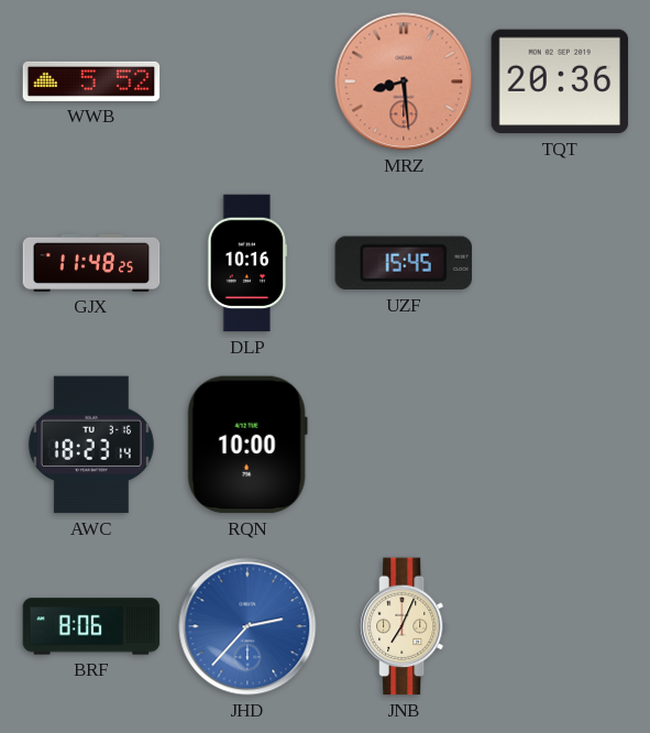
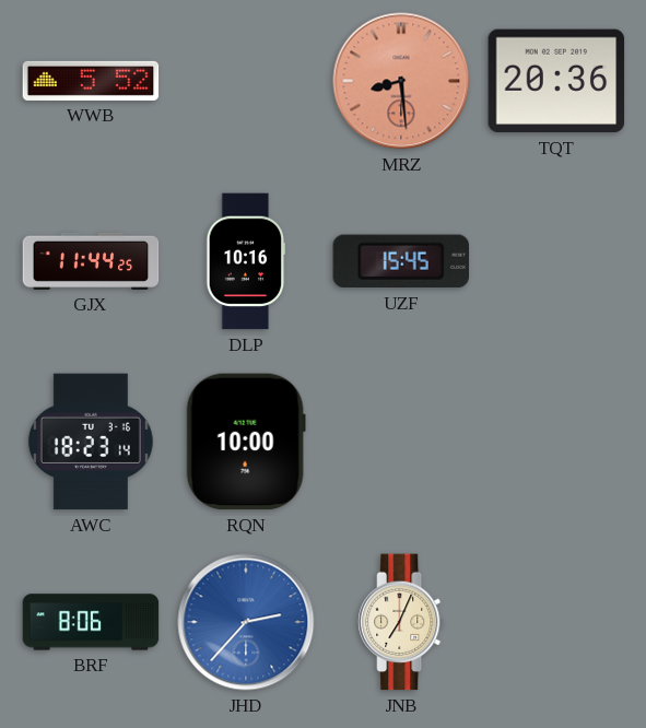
GJX: 11:48 -> 11:44 (91, 261)
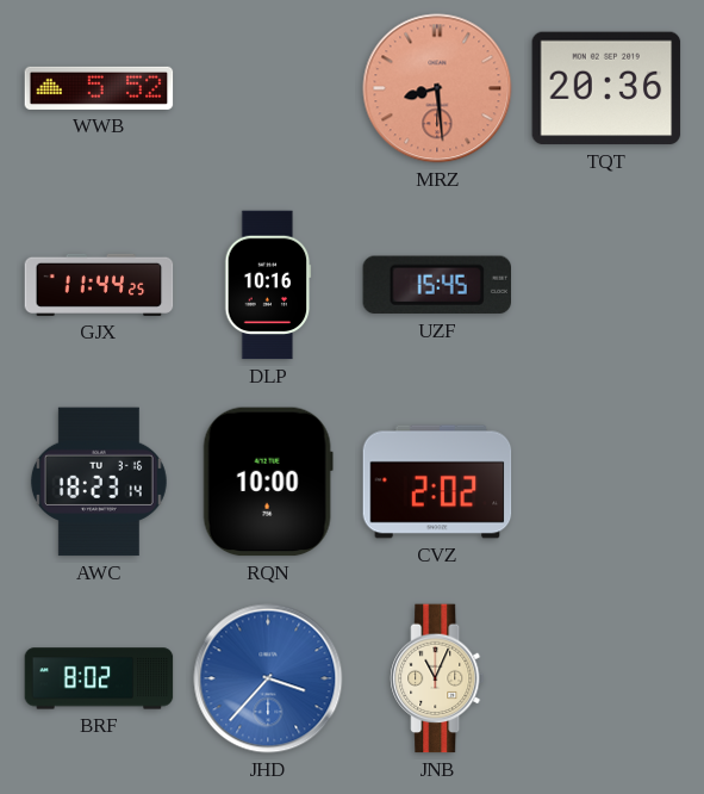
CVZ: none -> 2:02 (437, 482)
BRF: 8:06 -> 8:02 (99, 678)
JHD: 2:37 -> 3:37 (268, 678)
JNB: 7:04 -> 11:04 (437, 678)
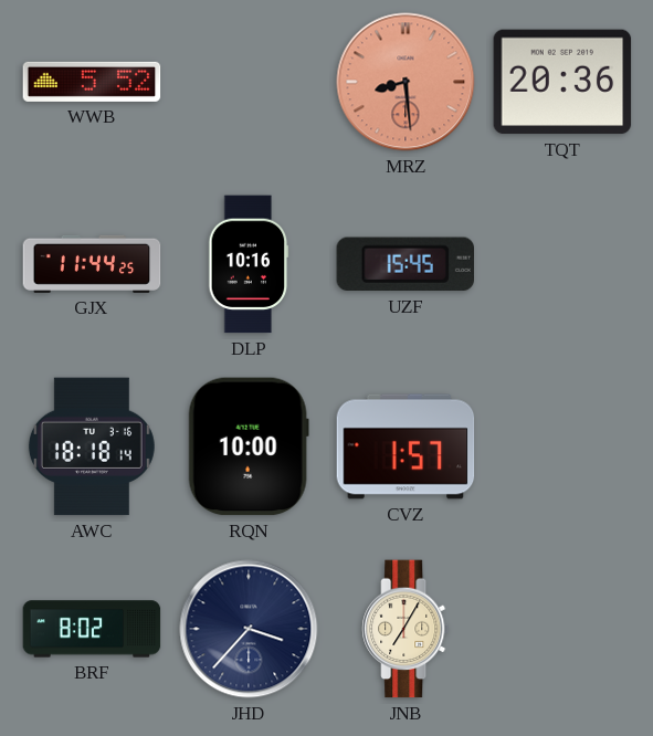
AWC: 18:23 -> 18:18 (92, 446)
CVZ: 2:02 -> 1:57 (406, 446)
JHD dial: blue -> navy (249, 629)
JNB: 11:04 -> 7:05 (406, 629)
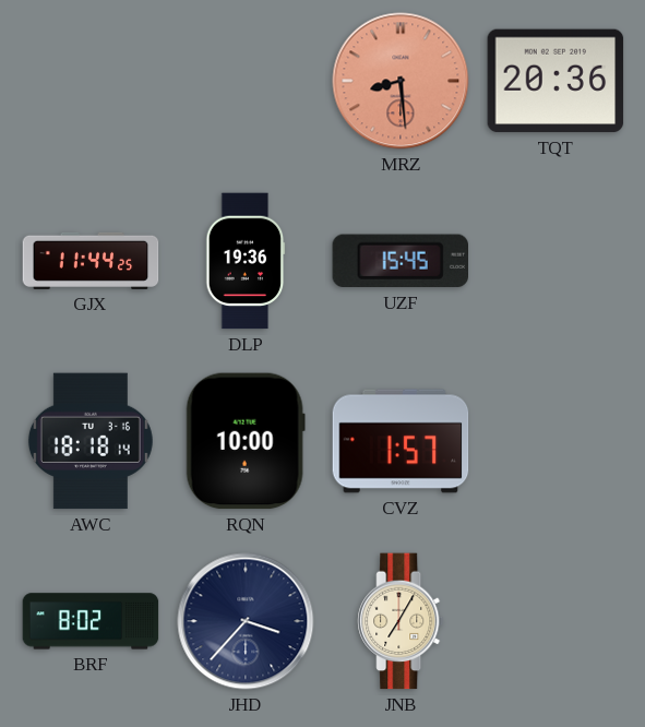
WWB: 5:52 -> none (92, 82)
DLP: 10:16 -> 19:36 (246, 261)
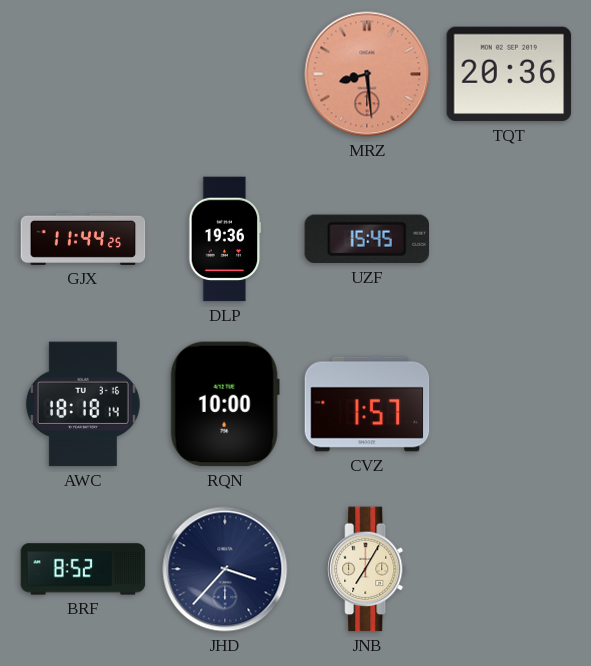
BRF: 8:02 -> 8:52 (83, 569)
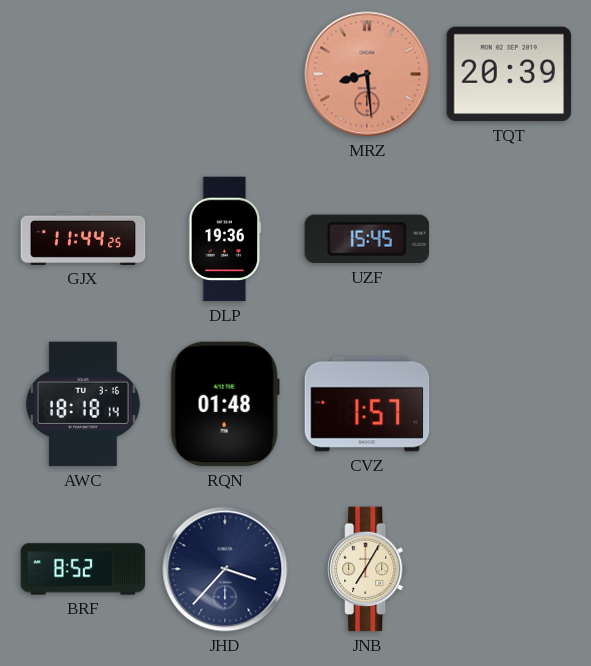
TQT: 20:36 -> 20:39 (509, 74)
RQN: 10:00 -> 01:48 (225, 404)
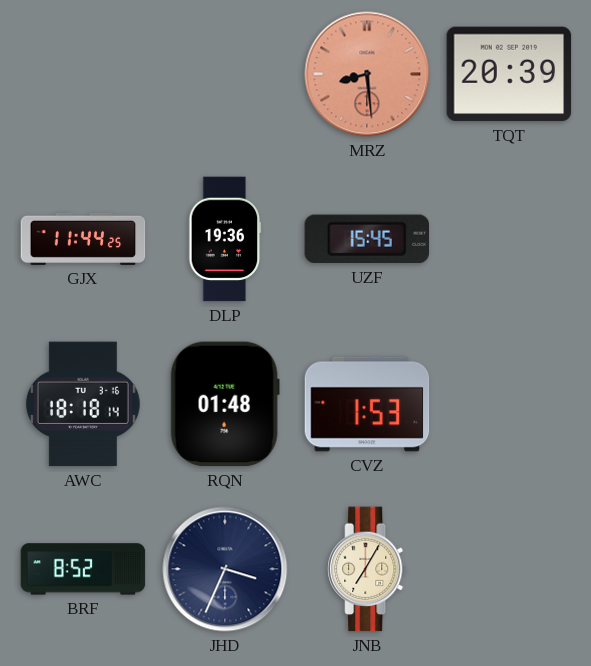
CVZ: 1:57 -> 1:53 (367, 404)
JHD: 3:37 -> 3:34 (225, 569)
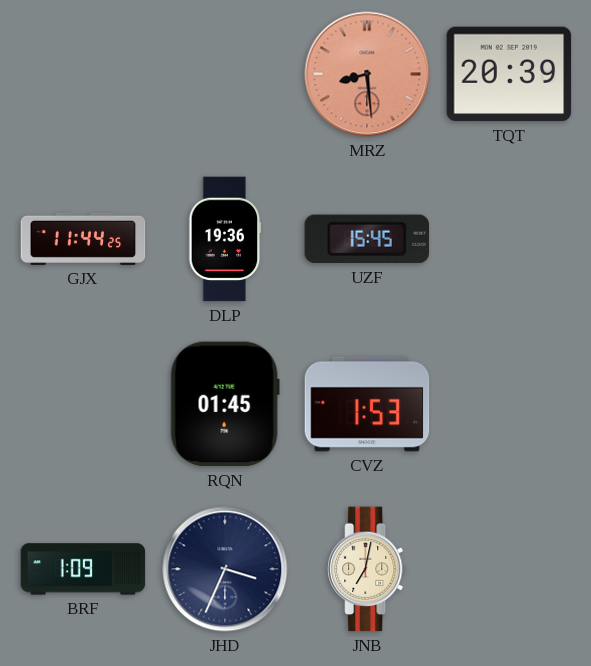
AWC: 18:18 -> none (83, 404)
RQN: 01:48 -> 01:45 (225, 404)
BRF: 8:52 -> 1:09 (83, 569)
JNB: 7:05 -> 7:02 (367, 569)
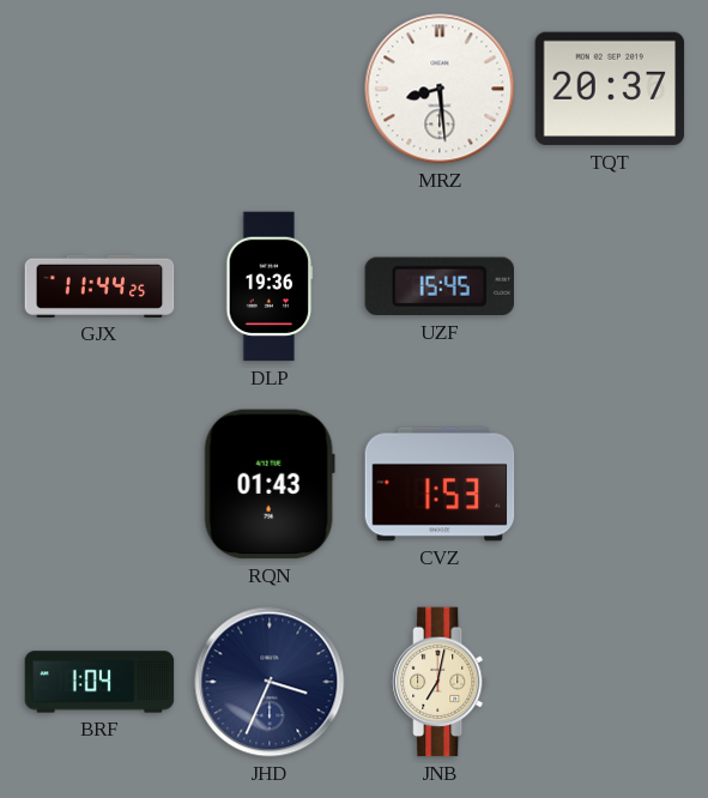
MRZ dial: salmon -> white (440, 89)
TQT: 20:39 -> 20:37 (610, 89)
RQN: 01:45 -> 01:43 (270, 484)
BRF: 1:09 -> 1:04 (99, 682)
